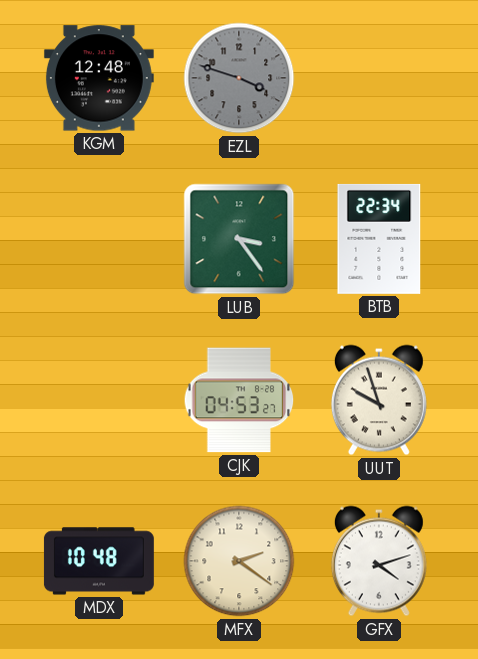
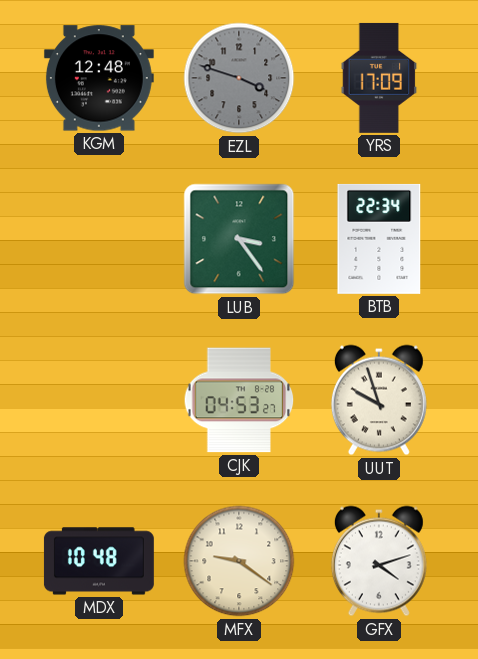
YRS: none -> 17:09 (379, 78)
MFX: 2:21 -> 9:21 (239, 561)
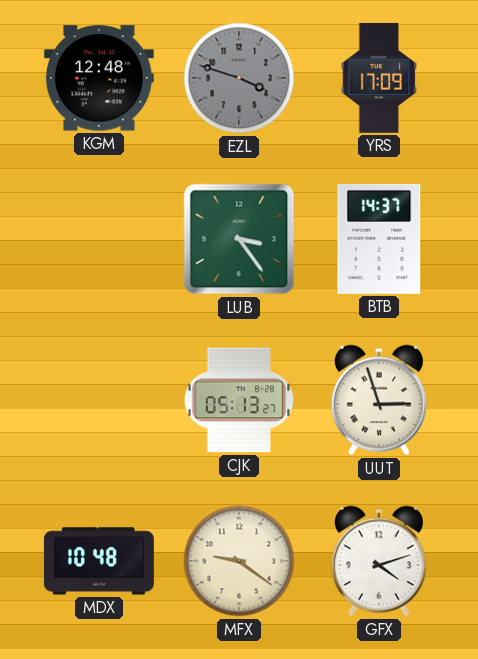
BTB: 22:34 -> 14:37 (379, 239)
CJK: 04:53 -> 05:13 (239, 400)
UUT: 9:57 -> 2:57 (379, 400)
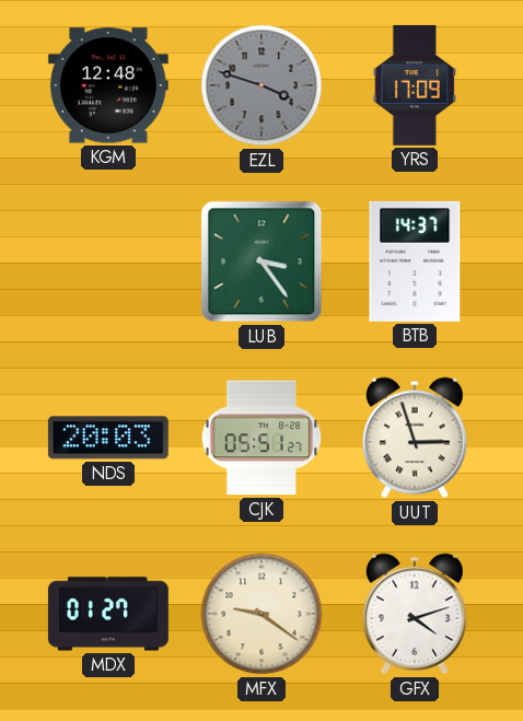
NDS: none -> 20:03 (108, 438)
CJK: 05:13 -> 05:51 (261, 438)
MDX: 10:48 -> 01:27 (108, 614)
